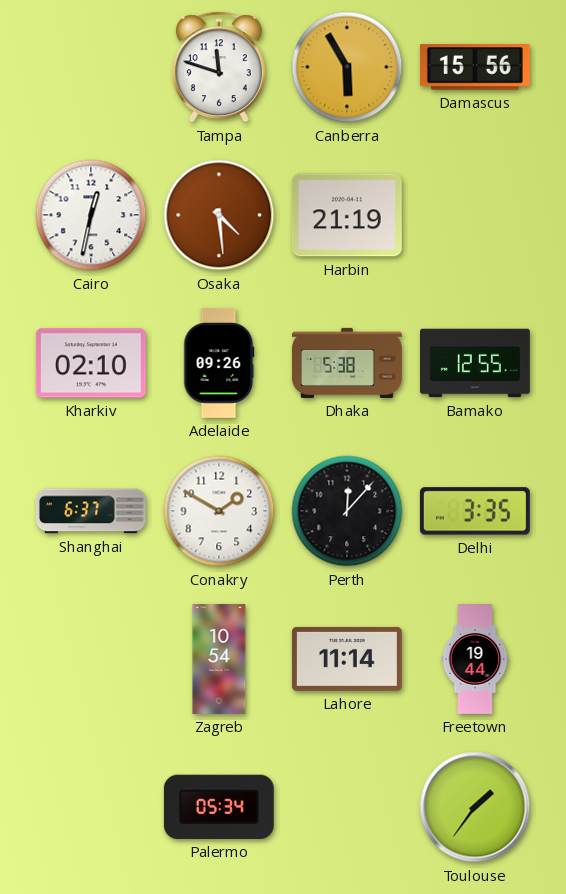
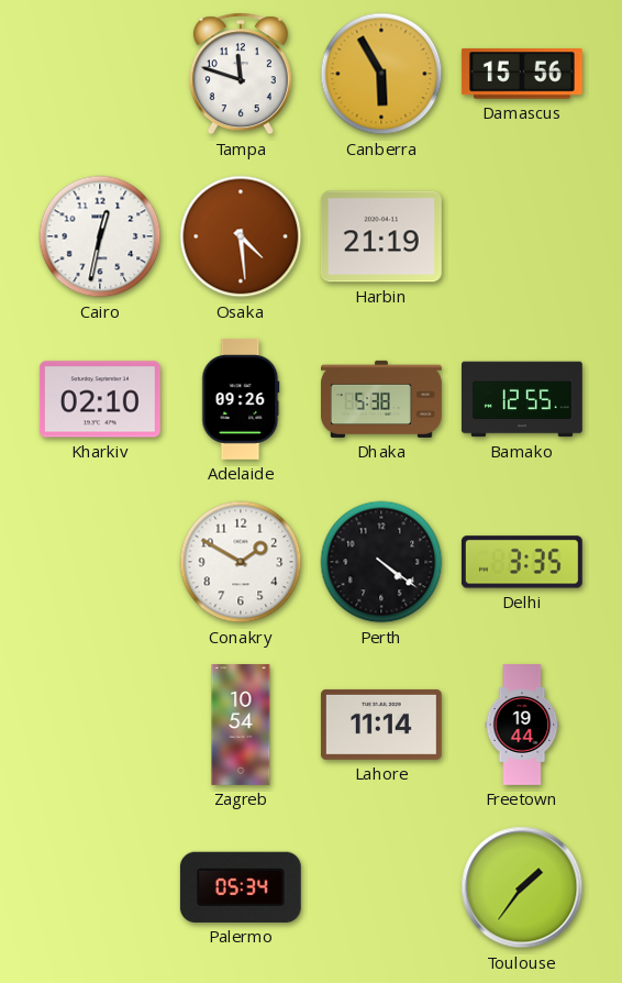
Shanghai: 6:37 -> none (91, 511)
Perth: 12:07 -> 4:21 (381, 562)
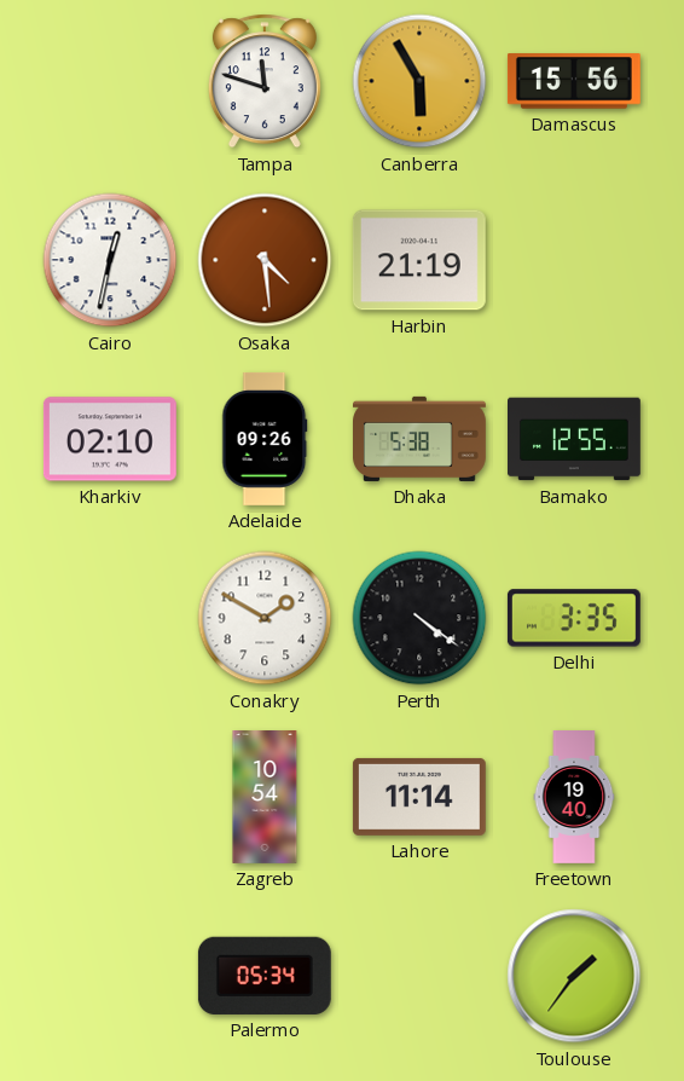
Freetown: 19:44 -> 19:40 (574, 798)
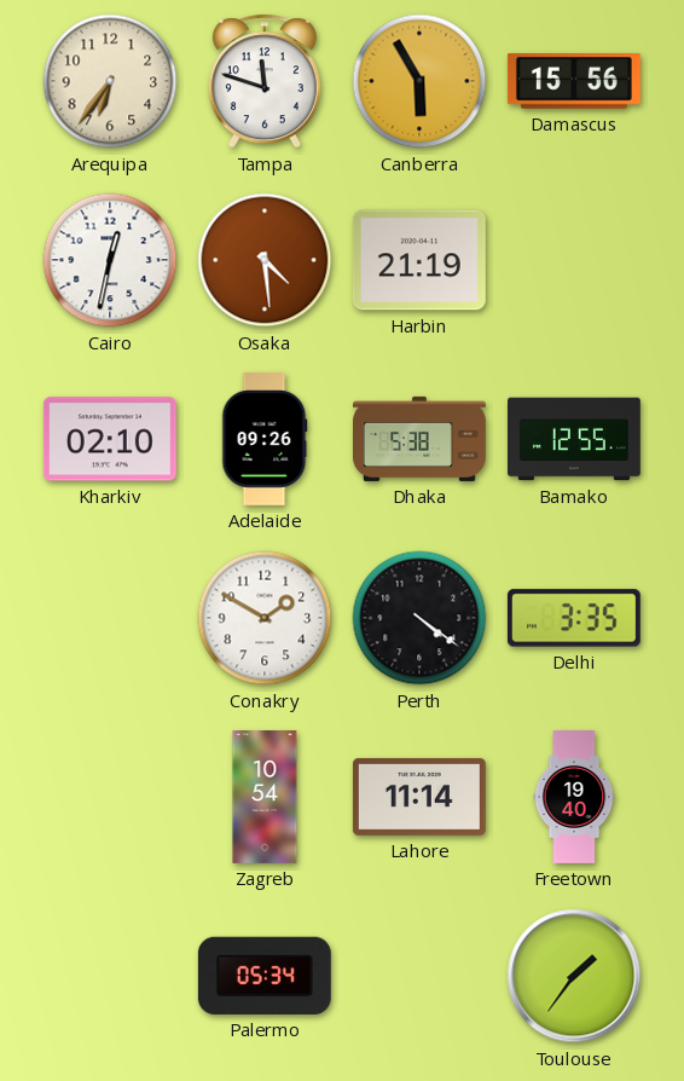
Arequipa: none -> 6:36 (110, 81)
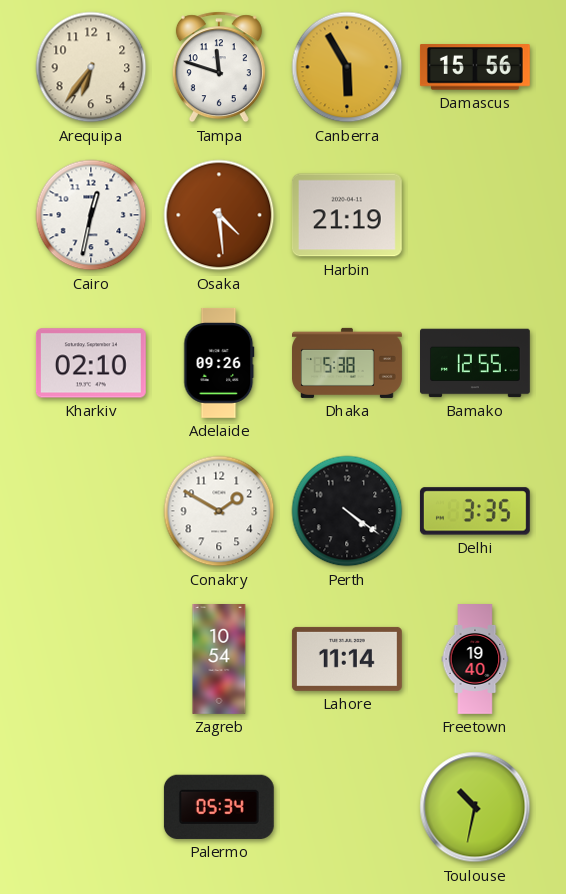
Toulouse: 1:36 -> 10:32 (475, 807)
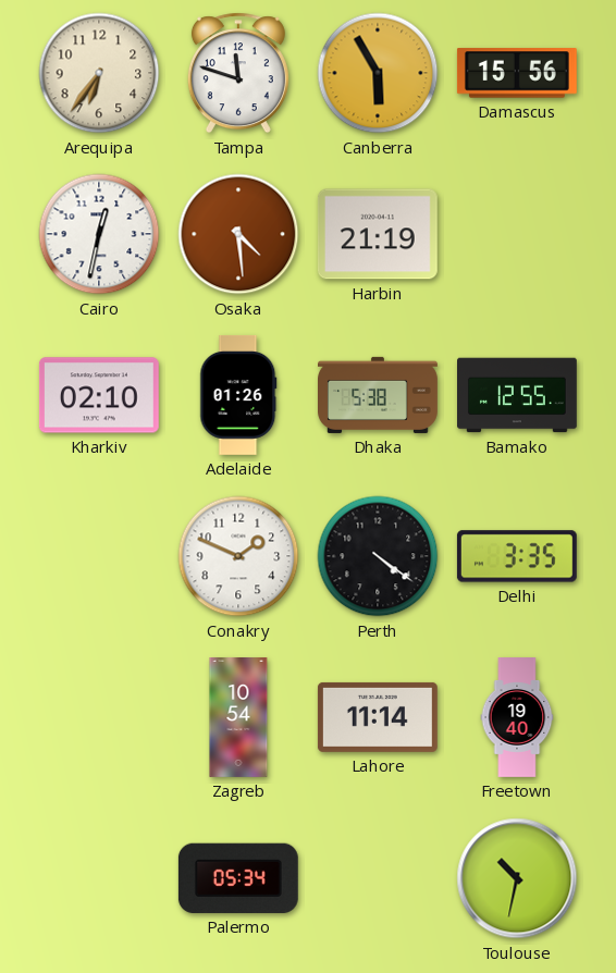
Adelaide: 09:26 -> 01:26 (238, 395)
Conakry: 1:50 -> 1:49 (238, 556)
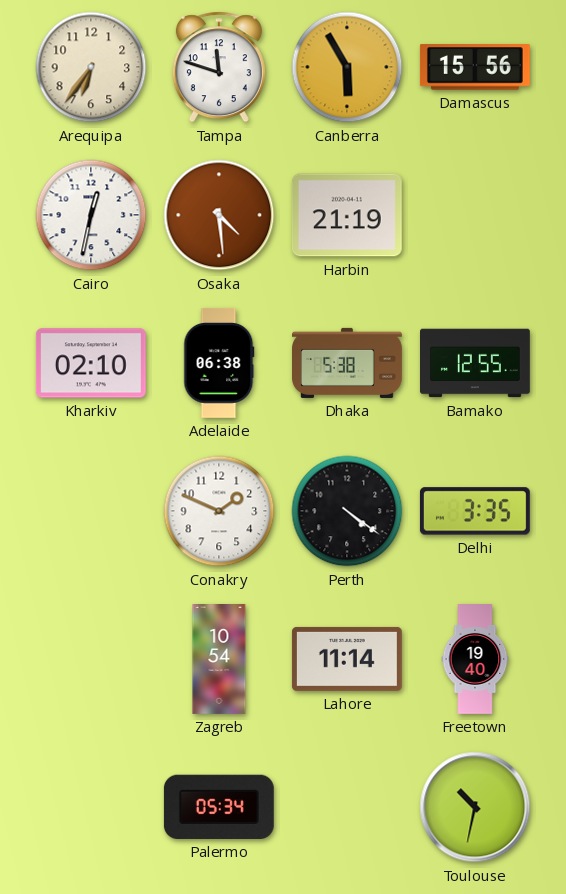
Adelaide: 01:26 -> 06:38 (219, 363)
